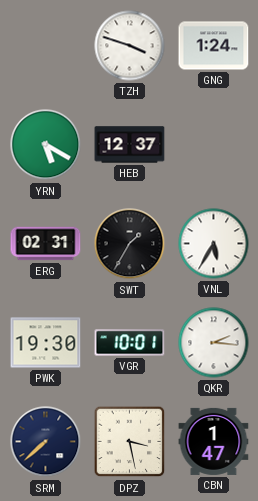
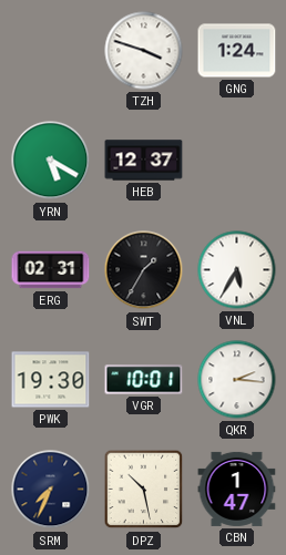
SRM: 7:38 -> 7:34 (51, 490)
DPZ: 3:28 -> 10:28 (144, 490)
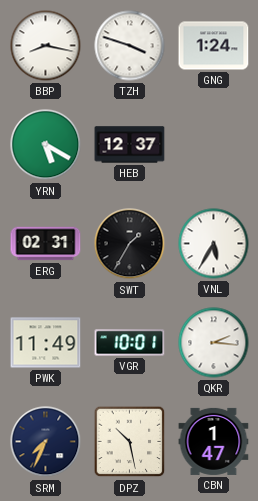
BBP: none -> 8:17 (46, 46)
PWK: 19:30 -> 11:49 (46, 343)
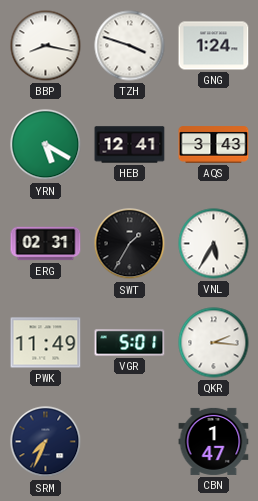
HEB: 12:37 -> 12:41 (130, 145)
AQS: none -> 3:43 (214, 145)
VGR: 10:01 -> 5:01 (130, 343)
DPZ: 10:28 -> none (130, 442)
